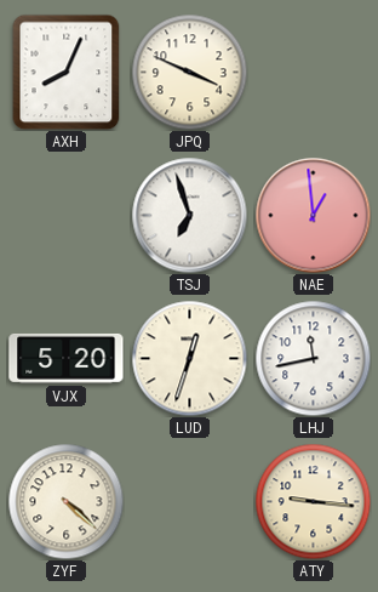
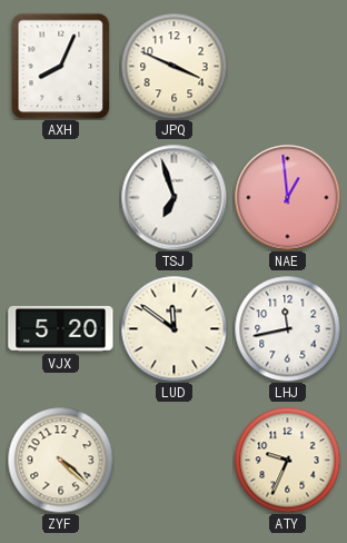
LUD: 12:33 -> 11:51 (173, 328)
ATY: 9:16 -> 9:34 (287, 460)
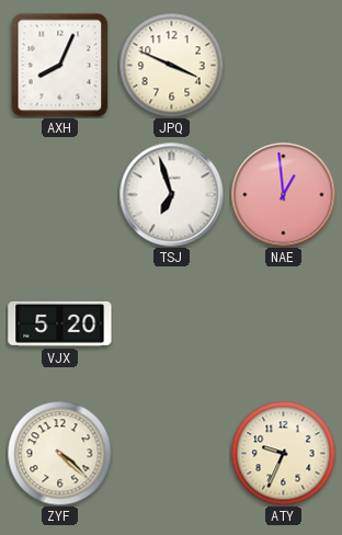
LUD: 11:51 -> none (173, 328)
LHJ: 11:43 -> none (287, 328)
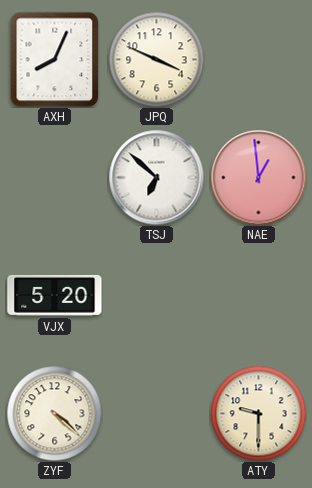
TSJ: 6:57 -> 6:52 (156, 177)
ATY: 9:34 -> 9:30 (258, 413)
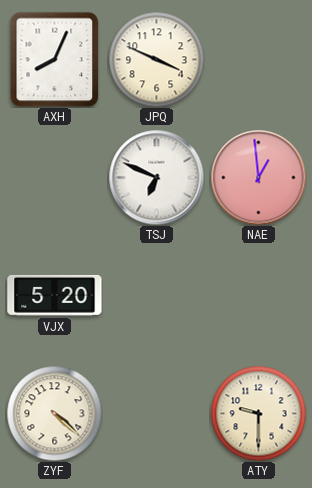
TSJ: 6:52 -> 6:49 (156, 177)
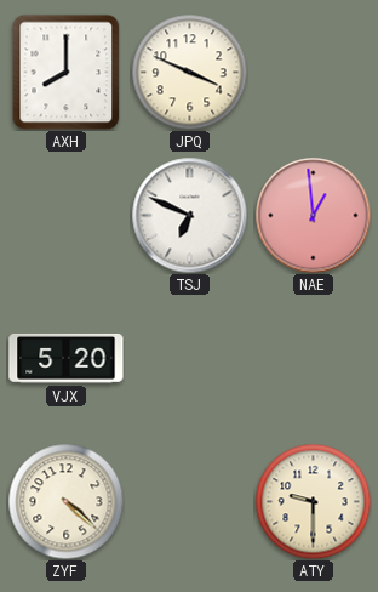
AXH: 8:04 -> 8:00 (67, 72)
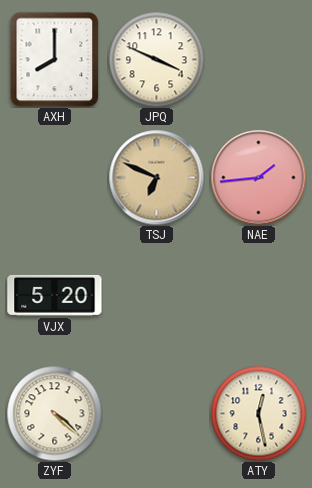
TSJ dial: white -> champagne (156, 177)
NAE: 12:59 -> 1:44 (258, 177)
ATY: 9:30 -> 12:28 (258, 413)
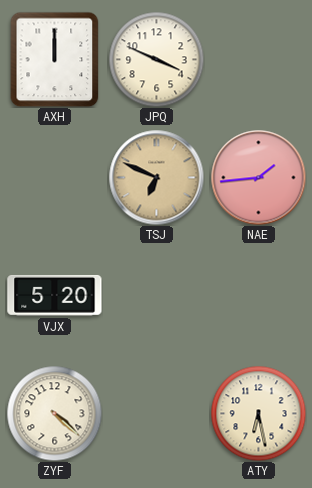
AXH: 8:00 -> 12:00 (55, 59)
ATY: 12:28 -> 6:28 (258, 413)
